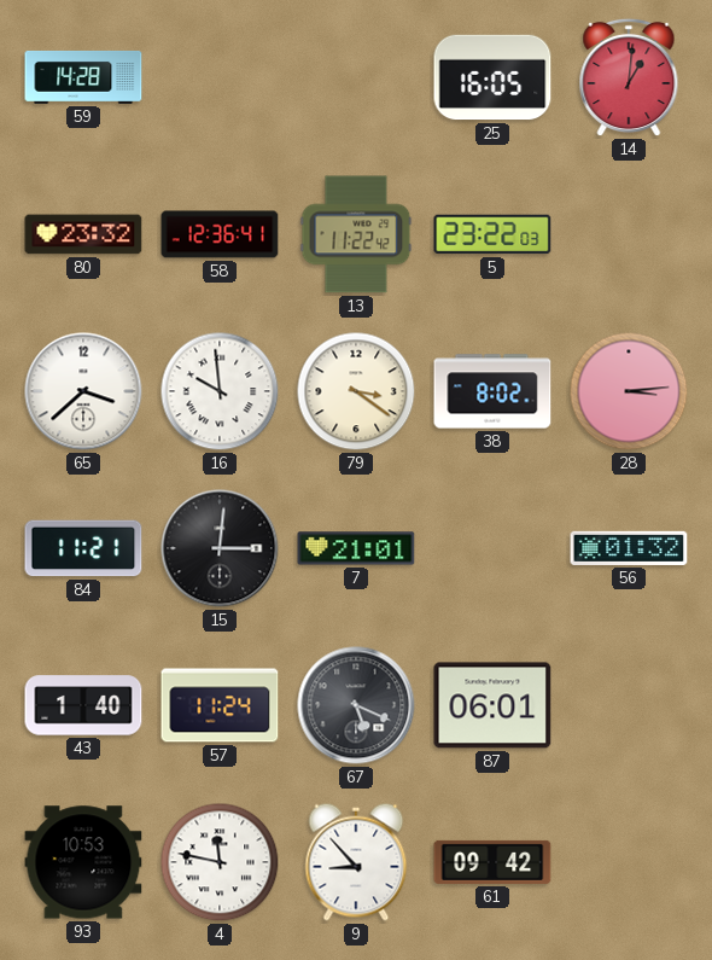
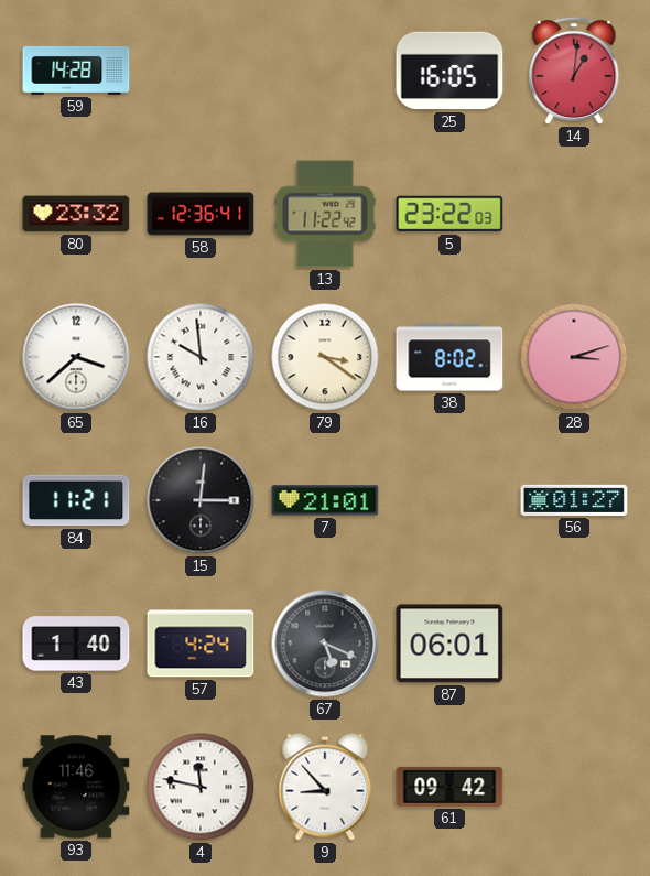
28: 3:14 -> 3:12 (574, 357)
56: 01:32 -> 01:27 (574, 500)
57: 11:24 -> 4:24 (201, 644)
93: 10:53 -> 11:46 (76, 787)
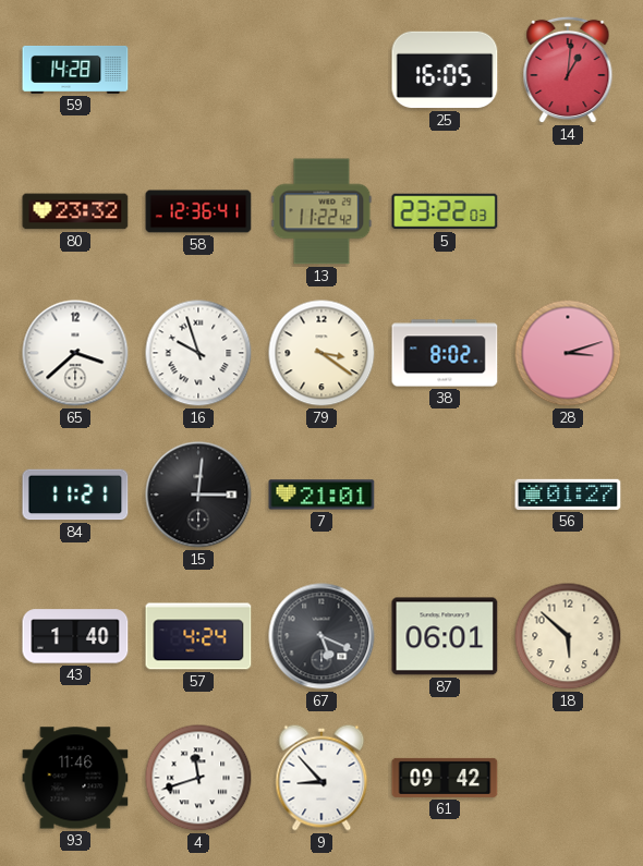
16: 9:59 -> 9:57 (198, 353)
18: none -> 5:52 (568, 636)
4: 11:47 -> 11:42 (198, 778)
